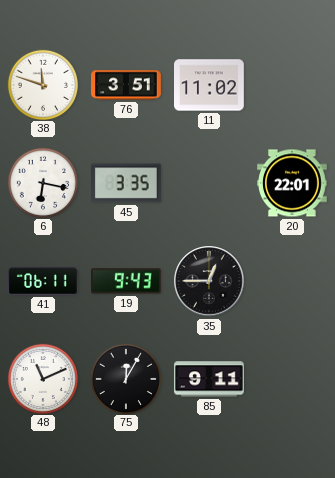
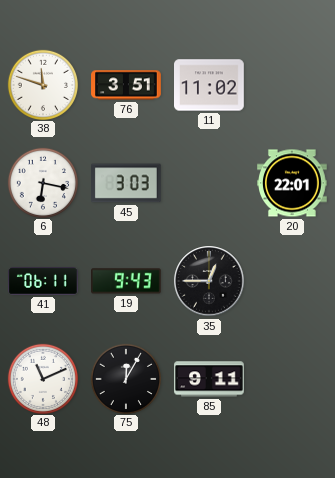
45: 3:35 -> 3:03 (127, 183)
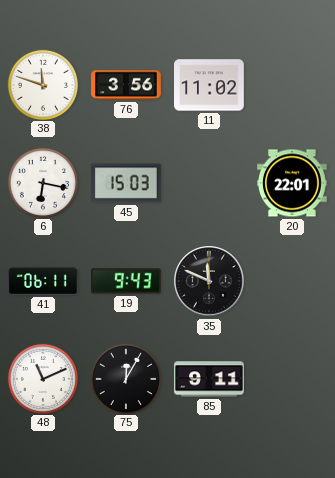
76: 3:51 -> 3:56 (126, 85)
45: 3:03 -> 15:03 (127, 183)
35: 12:45 -> 11:49 (209, 281)
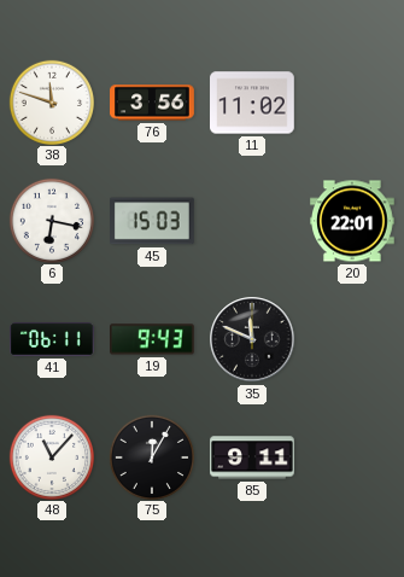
48: 11:11 -> 11:07 (51, 456)
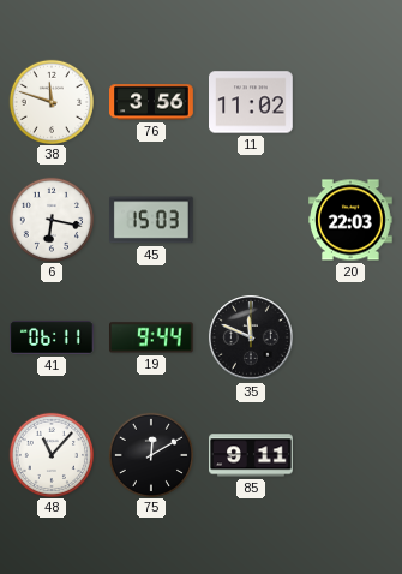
20: 22:01 -> 22:03 (352, 220)
19: 9:43 -> 9:44 (152, 337)
75: 12:05 -> 12:10 (150, 454)
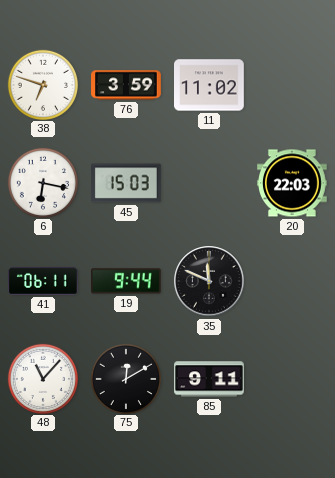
38: 11:48 -> 6:48 (42, 84)
76: 3:56 -> 3:59 (126, 85)
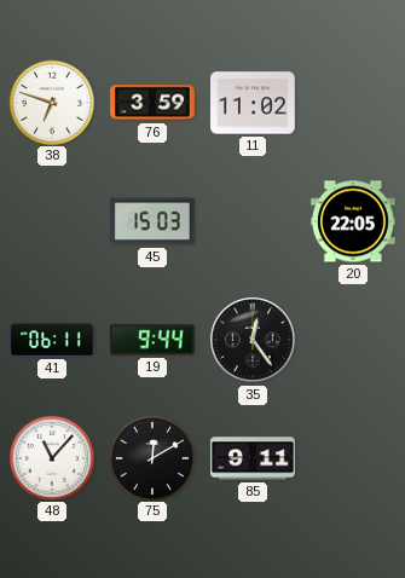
6: 6:17 -> none (42, 182)
20: 22:03 -> 22:05 (354, 221)
35: 11:49 -> 12:24 (253, 340)
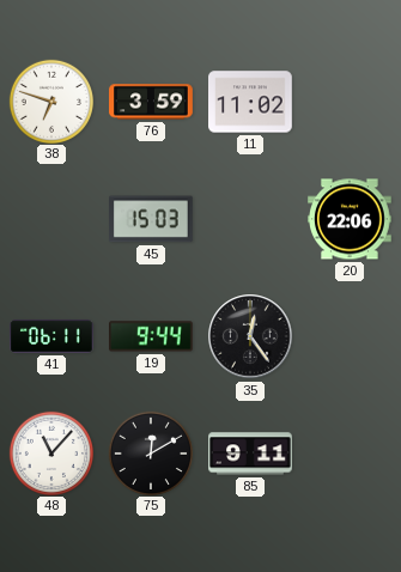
20: 22:05 -> 22:06 (351, 219)
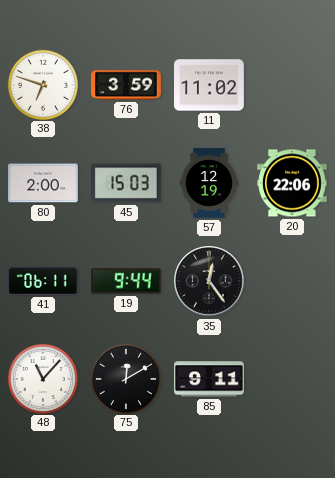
80: none -> 2:00 (43, 183)
57: none -> 12:19 (209, 183)
